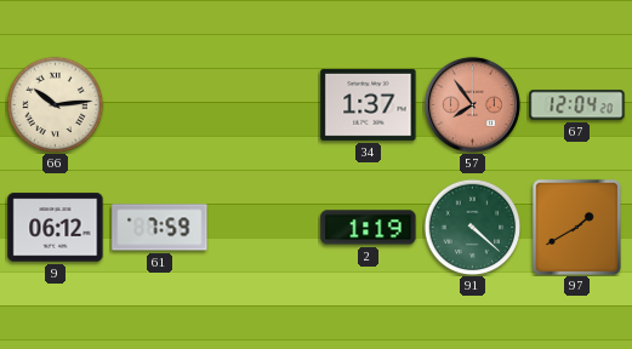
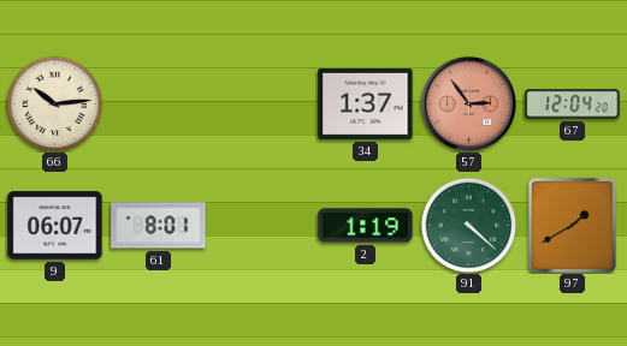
57: 7:54 -> 2:54 (468, 103)
9: 06:12 -> 06:07 (55, 226)
61: 7:59 -> 8:01 (159, 226)
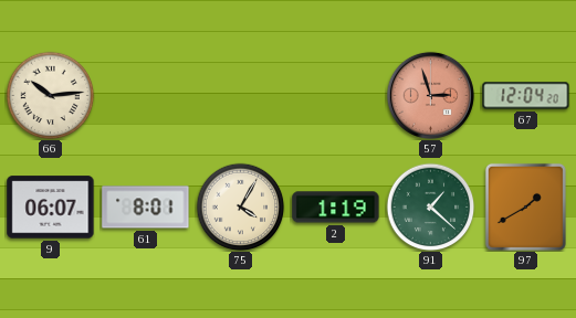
34: 1:37 -> none (366, 103)
57: 2:54 -> 2:57 (430, 95)
75: none -> 4:05 (240, 206)
91: 4:22 -> 1:22 (430, 206)
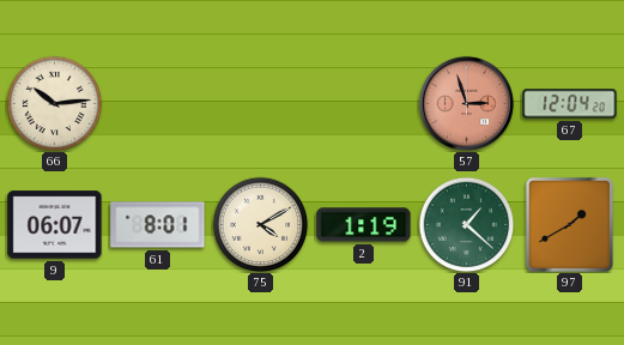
75: 4:05 -> 4:10 (260, 224)
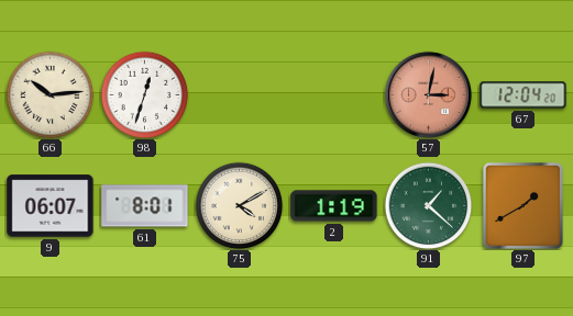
98: none -> 12:33 (144, 94)
57: 2:57 -> 3:02 (428, 94)
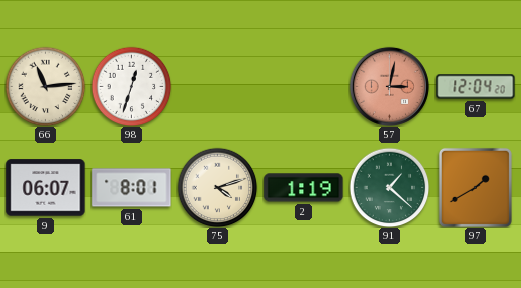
66: 10:14 -> 11:14 (45, 86)
75: 4:10 -> 4:12 (217, 187)
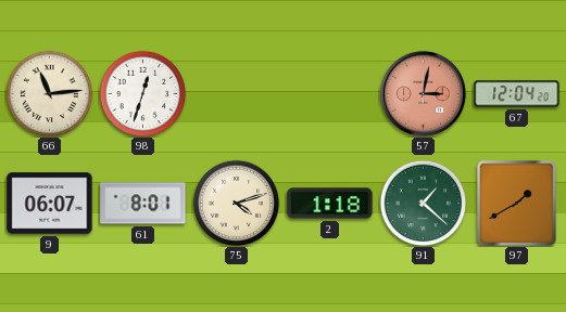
2: 1:19 -> 1:18 (330, 204)
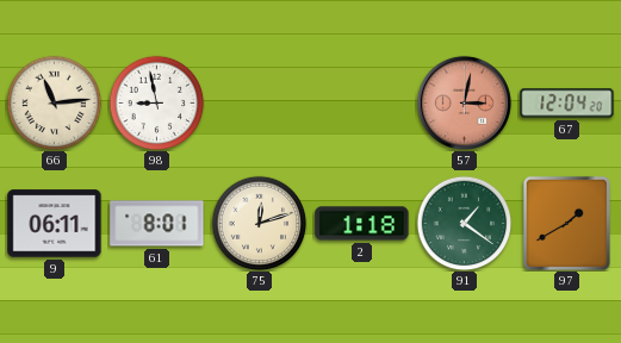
98: 12:33 -> 8:58 (156, 102)
9: 06:07 -> 06:11 (55, 224)
75: 4:12 -> 12:12 (259, 223)
91: 1:22 -> 1:21 (464, 223)
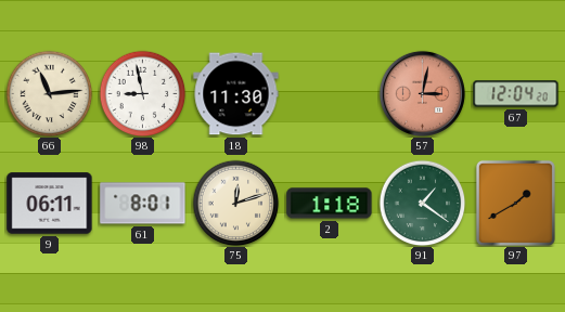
18: none -> 11:30 (236, 94)
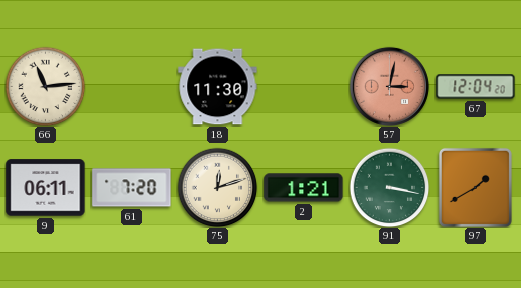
98: 8:58 -> none (142, 93)
61: 8:01 -> 7:20 (132, 188)
2: 1:18 -> 1:21 (304, 188)
91: 1:21 -> 3:17 (389, 187)
